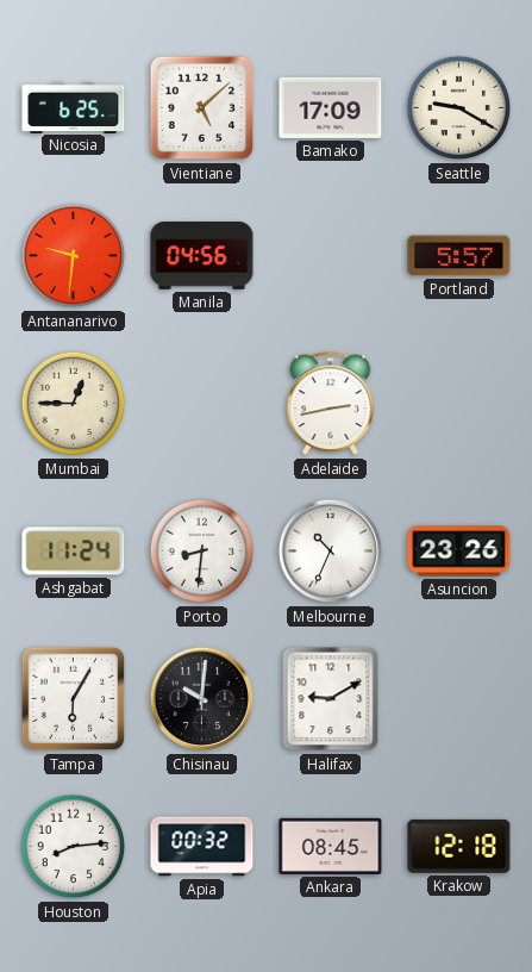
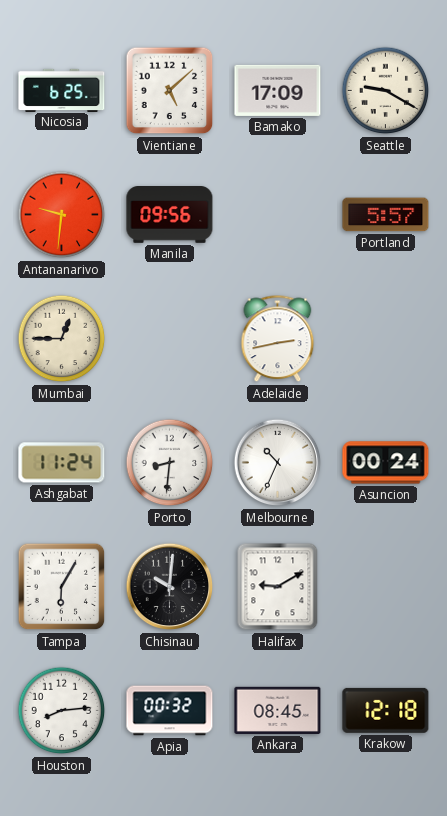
Manila: 04:56 -> 09:56 (170, 215)
Asuncion: 23:26 -> 00:24 (386, 463)
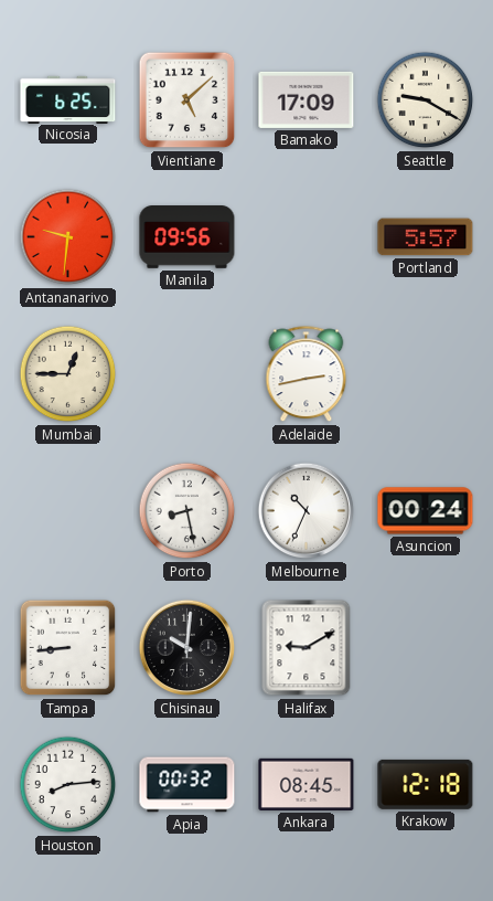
Ashgabat: 11:24 -> none (62, 463)
Porto: 8:31 -> 8:28 (187, 511)
Tampa: 6:05 -> 8:44 (68, 648)
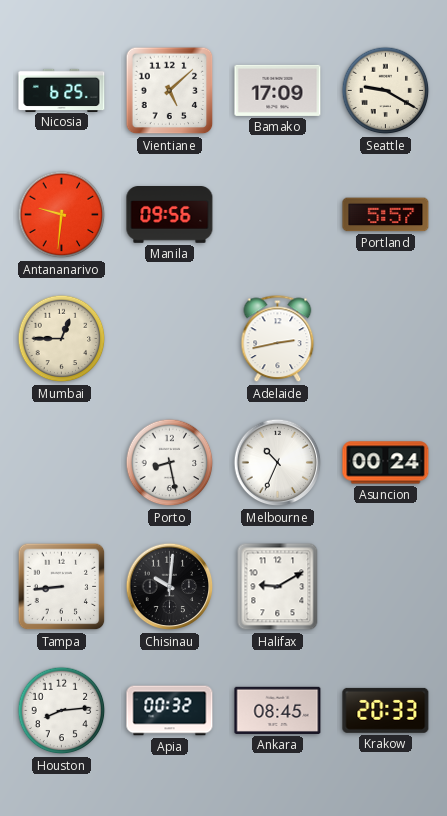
Krakow: 12:18 -> 20:33 (386, 710)
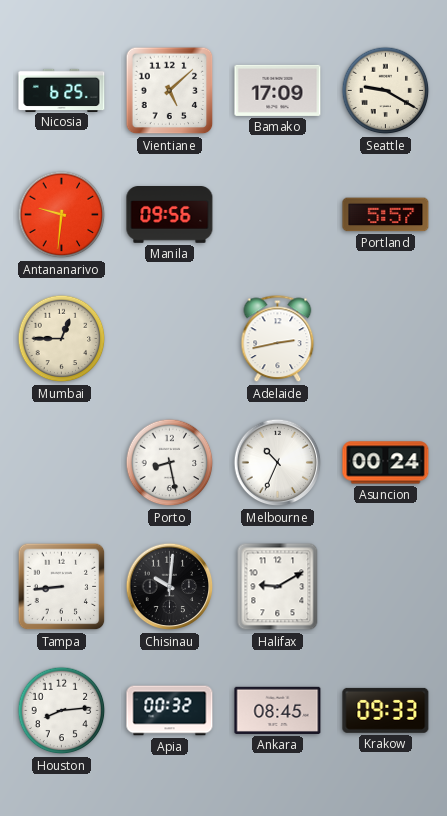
Krakow: 20:33 -> 09:33 (386, 710)
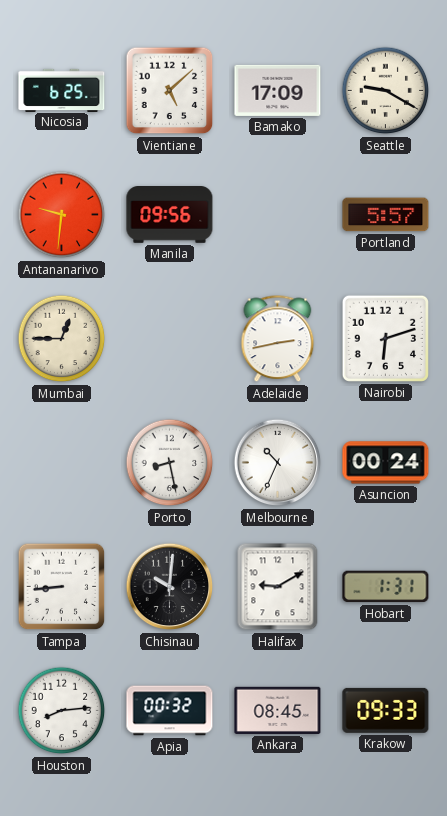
Nairobi: none -> 6:12 (385, 338)
Hobart: none -> 1:31 (386, 587)
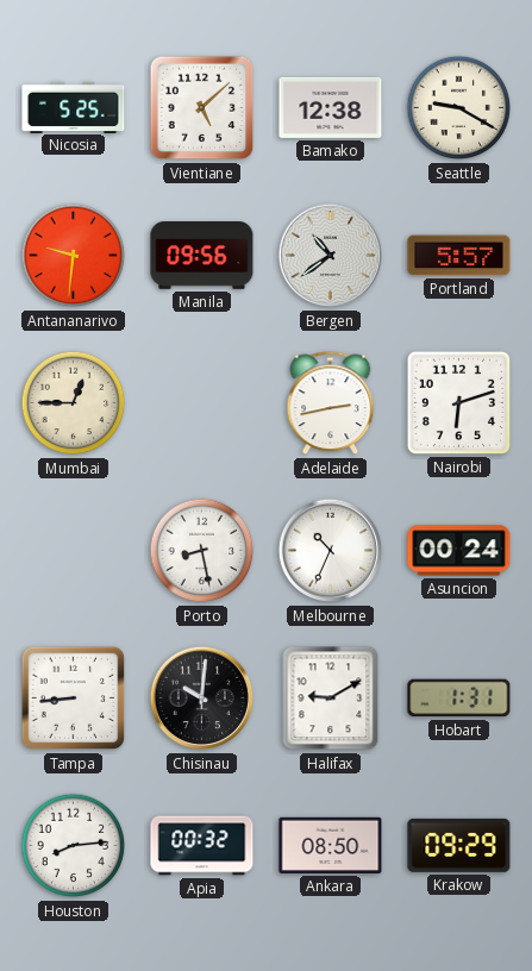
Nicosia: 6:25 -> 5:25 (74, 107)
Bamako: 17:09 -> 12:38 (331, 107)
Bergen: none -> 10:39 (331, 256)
Ankara: 08:45 -> 08:50 (331, 845)
Krakow: 09:33 -> 09:29 (459, 845)
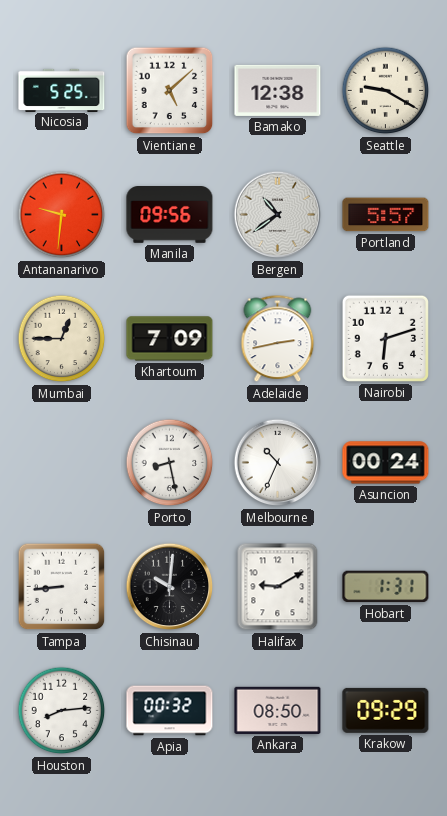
Khartoum: none -> 7:09 (170, 339)
